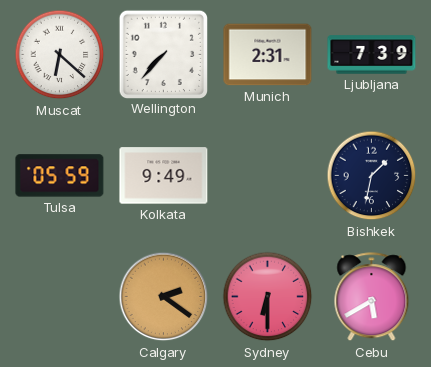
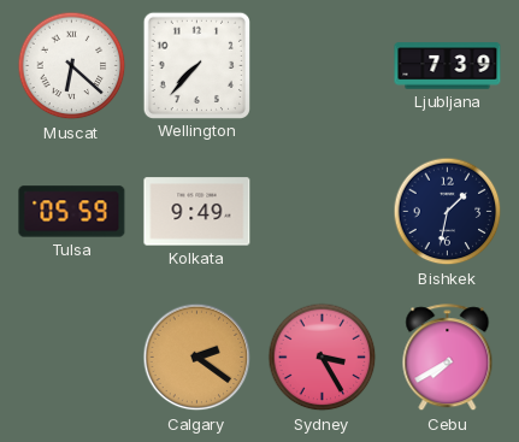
Munich: 2:31 -> none (268, 55)
Sydney: 6:30 -> 3:25 (323, 358)
Cebu: 5:40 -> 7:40 (448, 358)
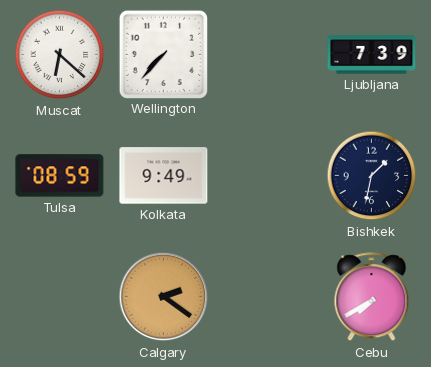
Tulsa: 05:59 -> 08:59 (60, 176)
Sydney: 3:25 -> none (323, 358)
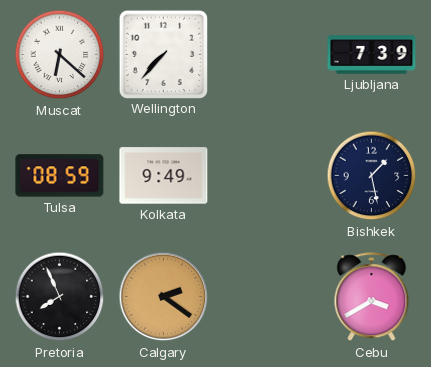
Bishkek: 1:32 -> 1:28 (372, 176)
Pretoria: none -> 7:56 (60, 297)
Cebu: 7:40 -> 3:40 (372, 297)
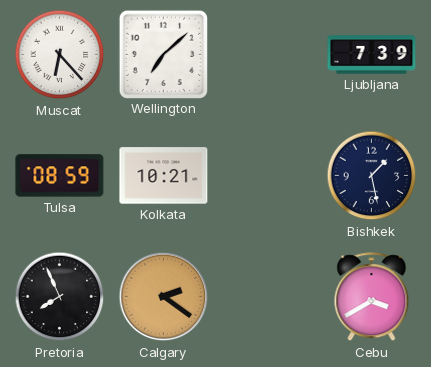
Muscat: 6:22 -> 6:23 (60, 55)
Wellington: 7:37 -> 7:08 (163, 54)
Kolkata: 9:49 -> 10:21 (164, 176)
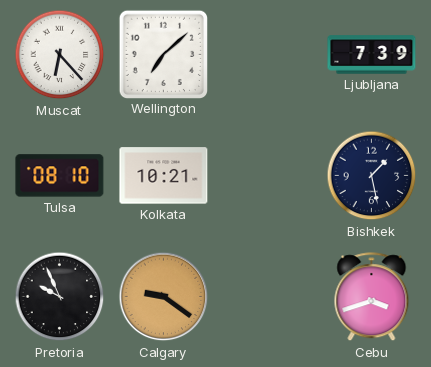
Tulsa: 08:59 -> 08:10 (60, 176)
Pretoria: 7:56 -> 9:56 (60, 297)
Calgary: 2:21 -> 9:21 (164, 297)
Cebu: 3:40 -> 3:42 (372, 297)
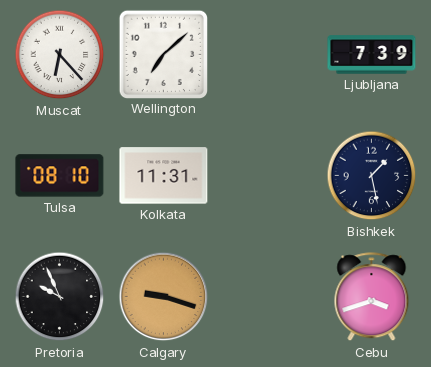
Kolkata: 10:21 -> 11:31 (164, 176)
Calgary: 9:21 -> 9:18 (164, 297)
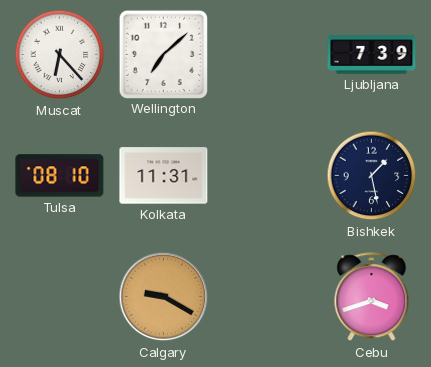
Pretoria: 9:56 -> none (60, 297)
Calgary: 9:18 -> 9:20 (164, 297)
